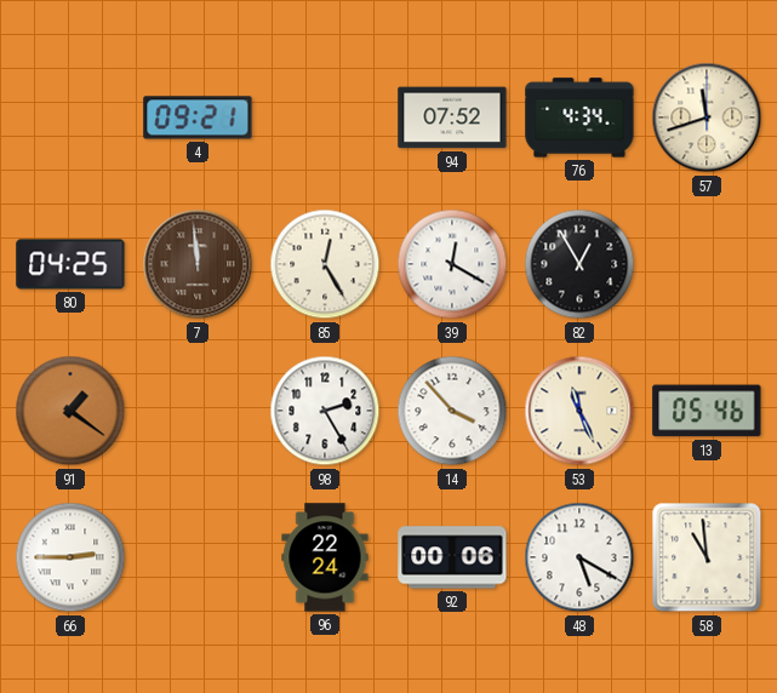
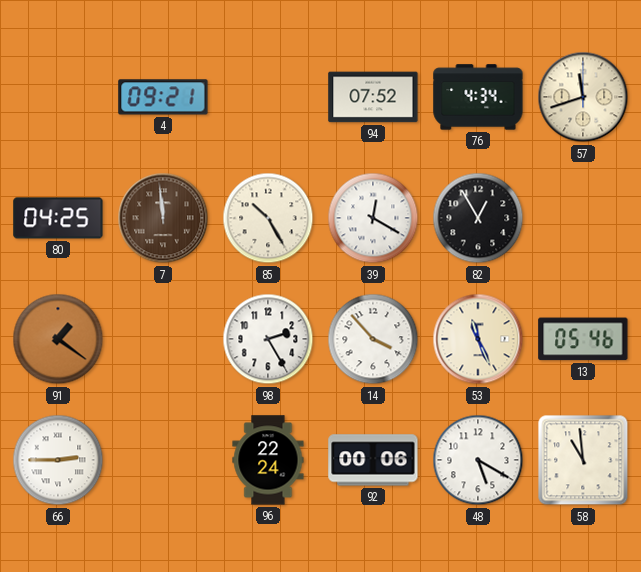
85: 12:25 -> 10:25 (268, 218)
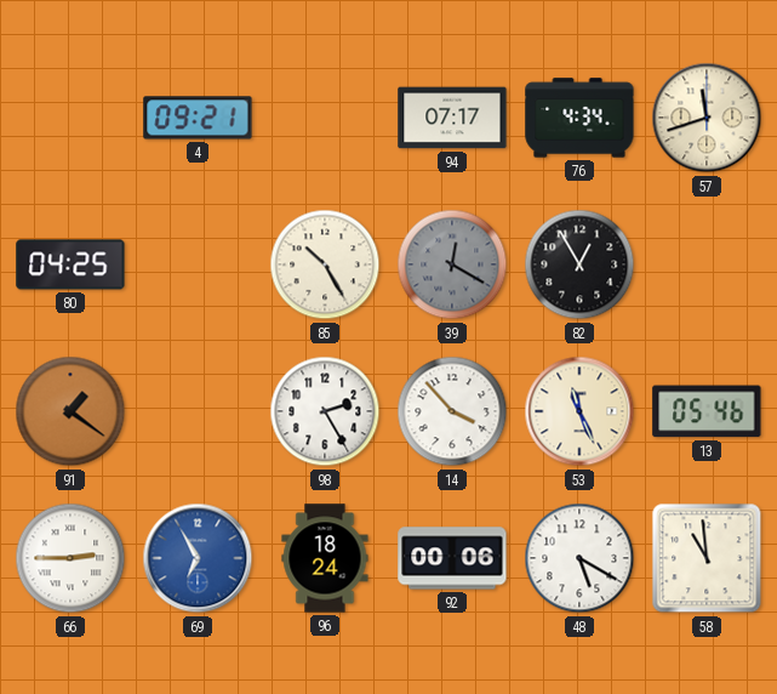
94: 07:52 -> 07:17 (452, 118)
7: 11:59 -> none (163, 218)
39 dial: white -> grey (452, 264)
69: none -> 6:55 (198, 558)
96: 22:24 -> 18:24 (325, 558)
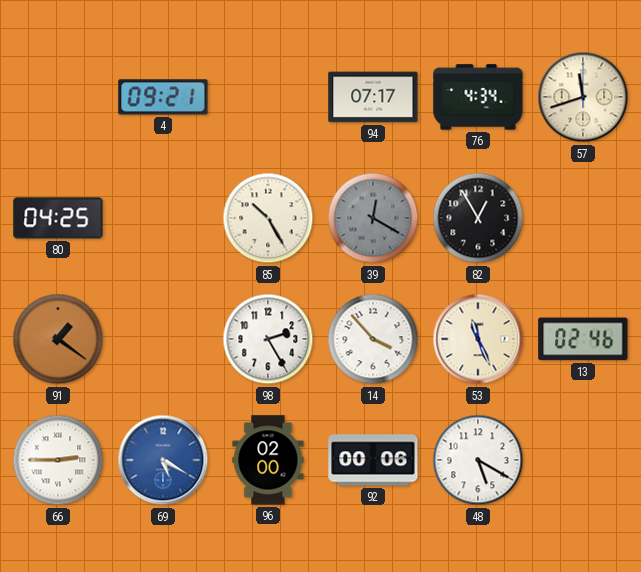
13: 05:46 -> 02:46 (583, 339)
69: 6:55 -> 5:20 (163, 460)
96: 18:24 -> 02:00 (268, 460)
58: 10:59 -> none (707, 558)
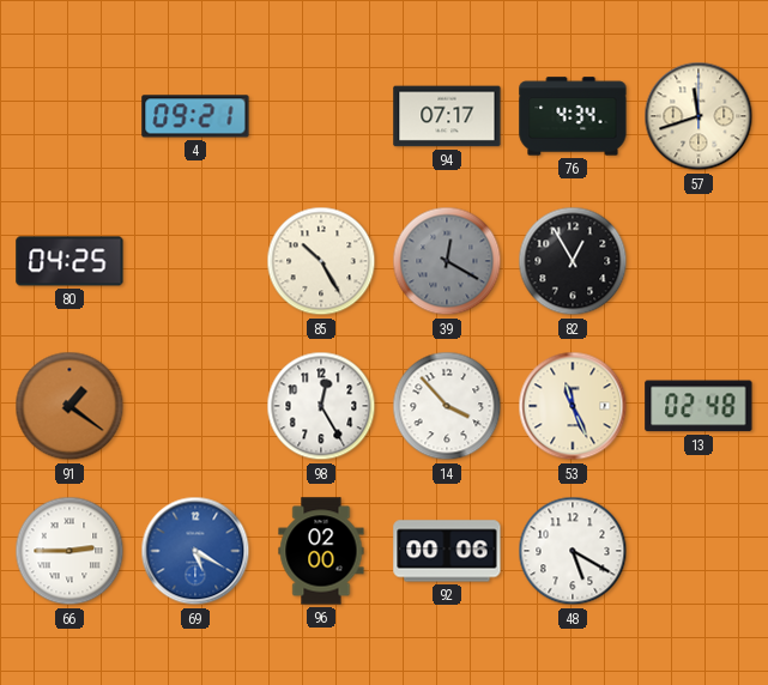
98: 2:25 -> 12:25 (321, 406)
13: 02:46 -> 02:48 (699, 406)
